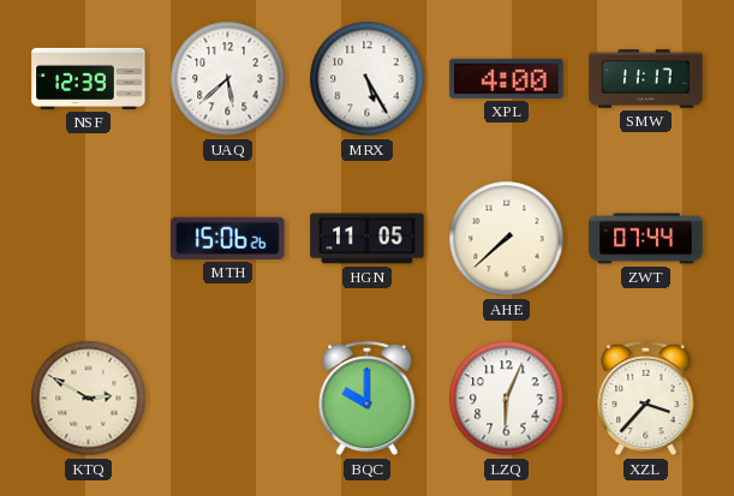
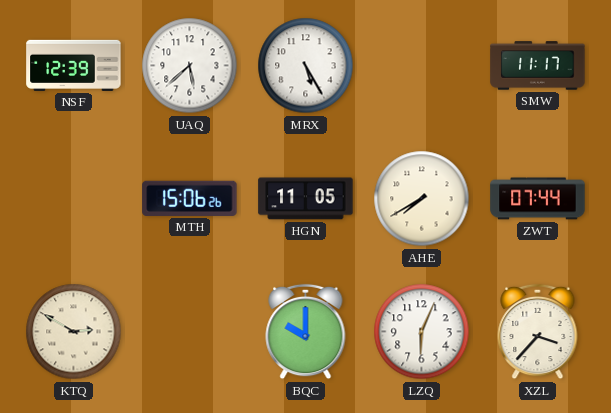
XPL: 4:00 -> none (507, 78)
AHE: 7:38 -> 7:40 (422, 199)
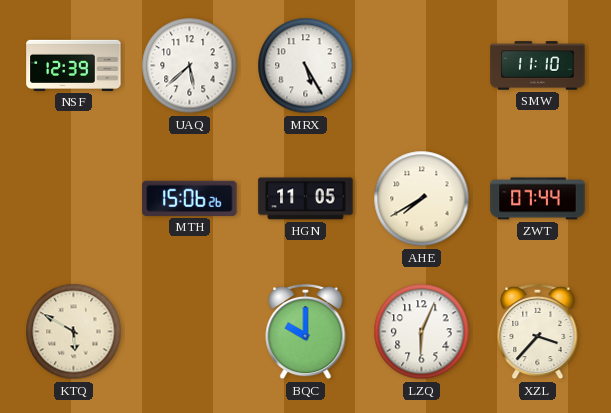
SMW: 11:17 -> 11:10 (538, 66)
KTQ: 2:50 -> 5:50 (74, 332)
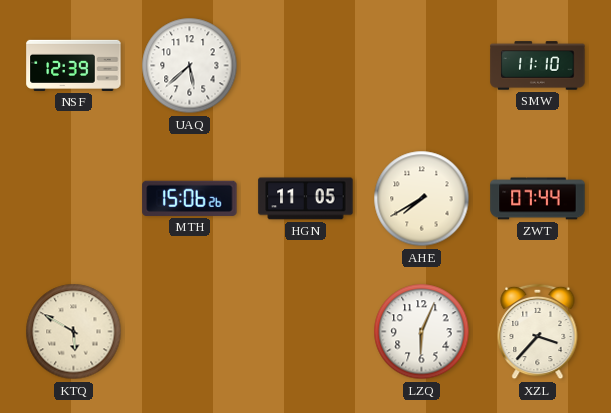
MRX: 5:25 -> none (306, 66)
BQC: 10:00 -> none (306, 332)
